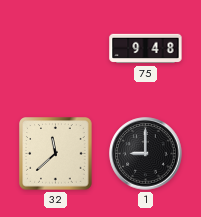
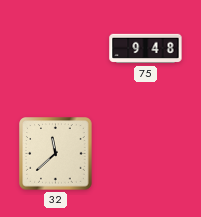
1: 9:00 -> none (146, 154)
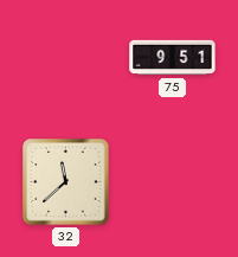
75: 9:48 -> 9:51 (173, 58)
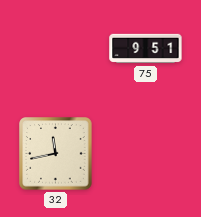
32: 11:38 -> 11:43 (56, 154)
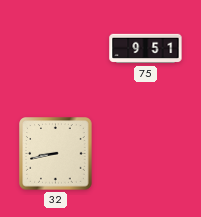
32: 11:43 -> 8:43 (56, 154)
